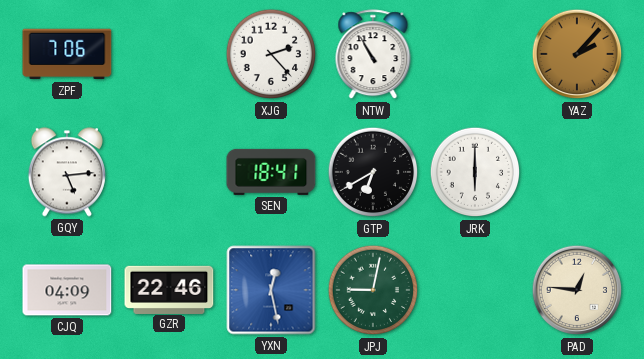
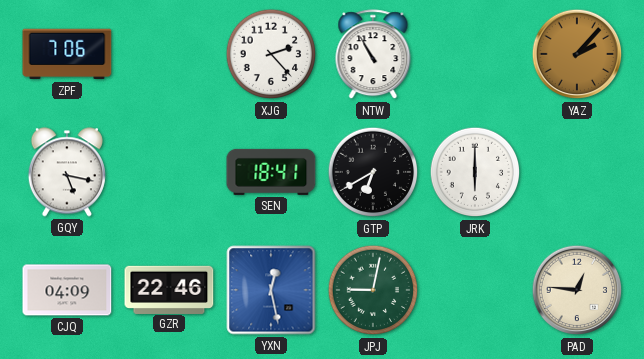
GQY: 5:14 -> 5:17 (67, 172)
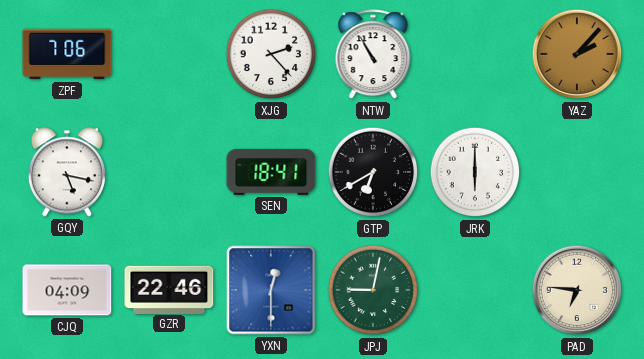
YXN: 12:28 -> 12:30 (271, 290)
PAD: 12:46 -> 6:46 (577, 290)
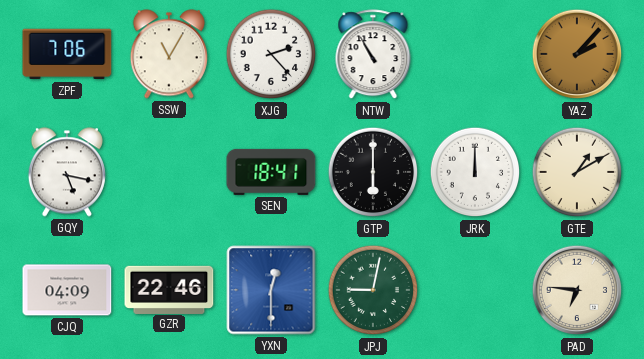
SSW: none -> 11:05 (169, 54)
GTP: 6:40 -> 6:00 (373, 172)
JRK: 6:00 -> 12:00 (475, 172)
GTE: none -> 1:10 (577, 172)
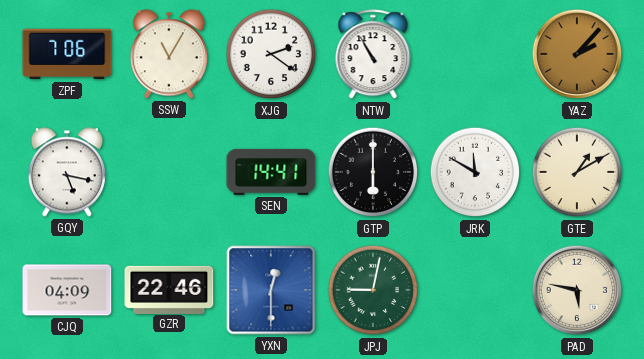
XJG: 2:23 -> 2:21 (271, 54)
SEN: 18:41 -> 14:41 (271, 172)
JRK: 12:00 -> 11:50 (475, 172)
PAD: 6:46 -> 5:47 (577, 290)
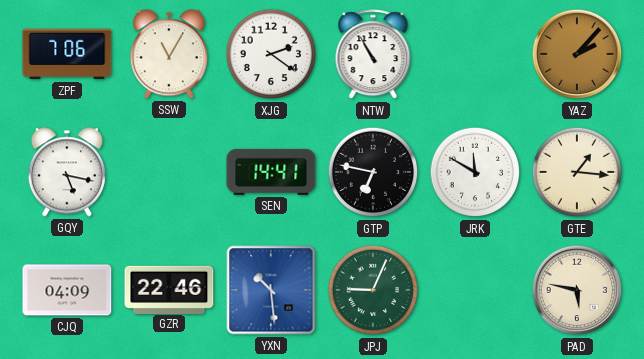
GTP: 6:00 -> 6:47 (373, 172)
GTE: 1:10 -> 1:16 (577, 172)
YXN: 12:30 -> 10:29 (271, 290)
JPJ: 9:02 -> 9:04 (373, 290)
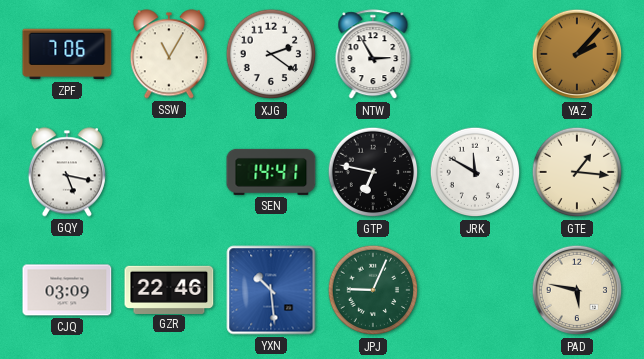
NTW: 10:55 -> 2:55 (373, 55)
CJQ: 04:09 -> 03:09 (67, 290)
